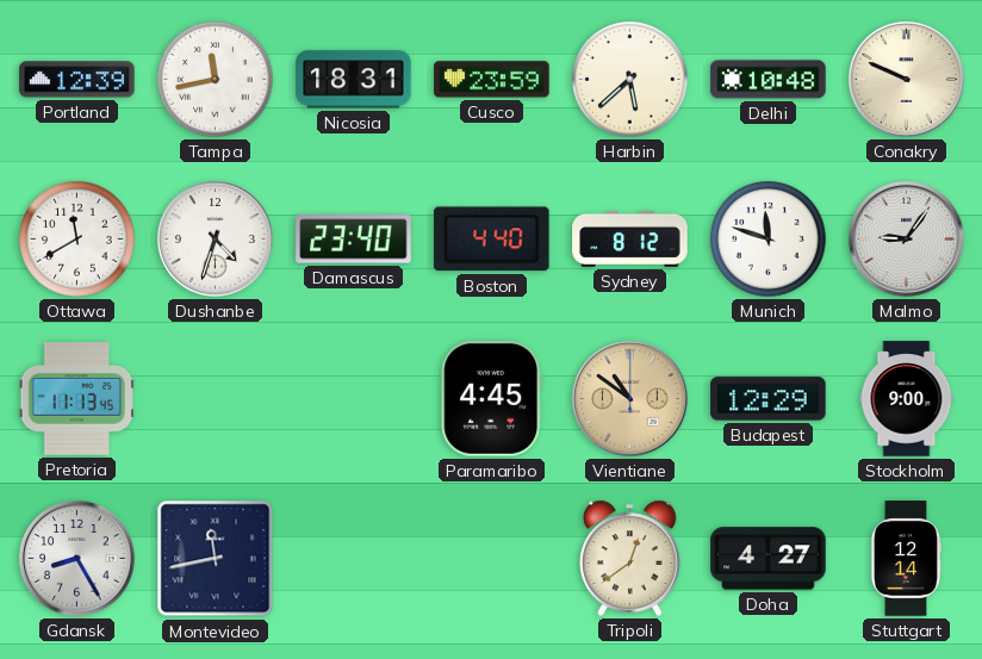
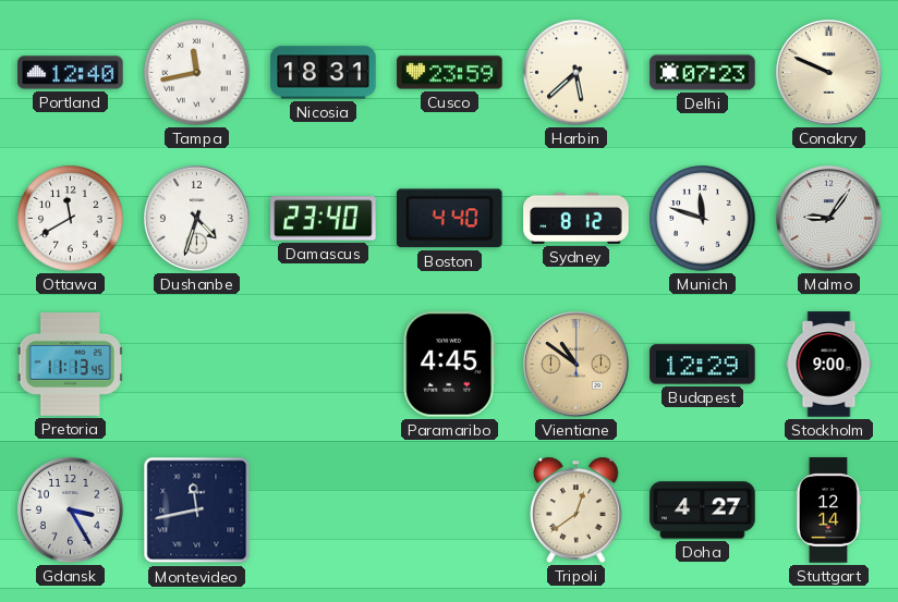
Portland: 12:39 -> 12:40 (71, 73)
Delhi: 10:48 -> 07:23 (703, 73)
Gdansk: 8:25 -> 3:25 (71, 511)
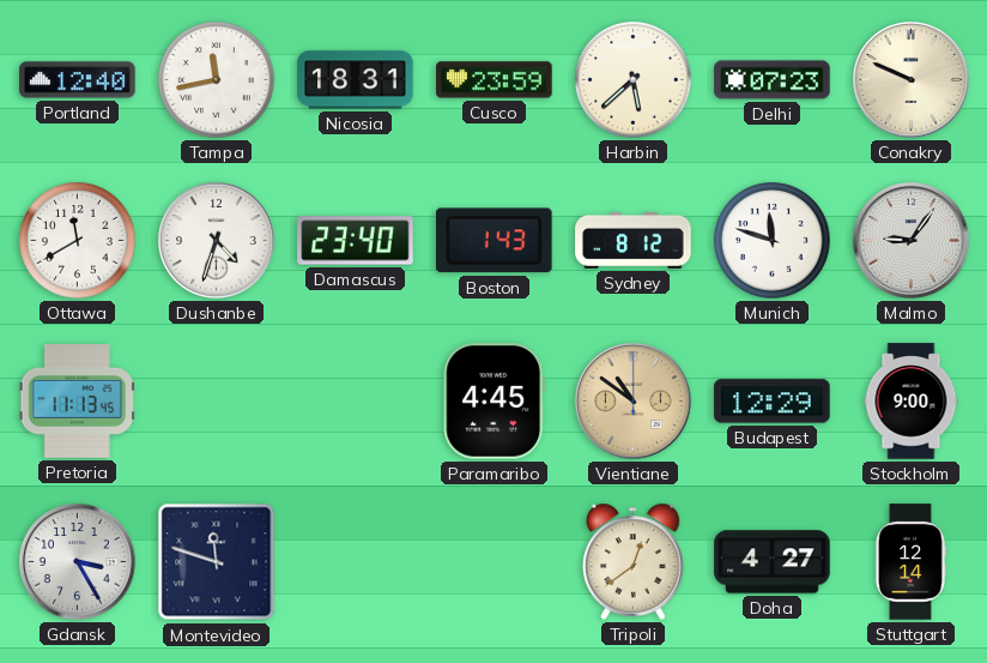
Boston: 4:40 -> 1:43 (493, 241)
Montevideo: 11:43 -> 11:48 (217, 562)
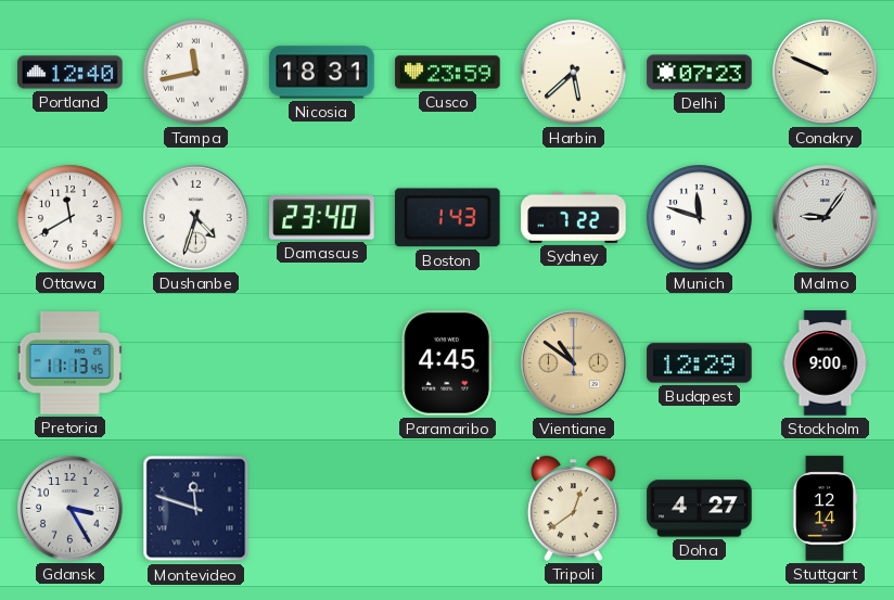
Sydney: 8:12 -> 7:22 (574, 217)
